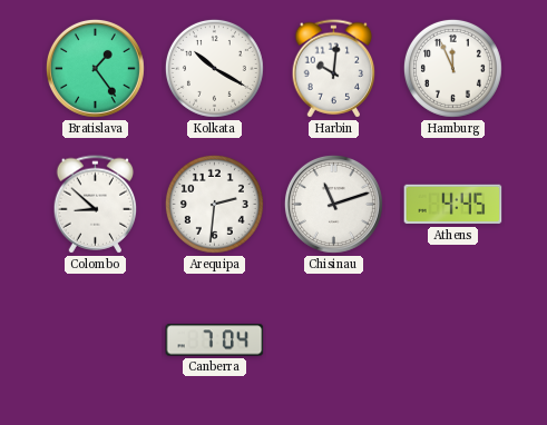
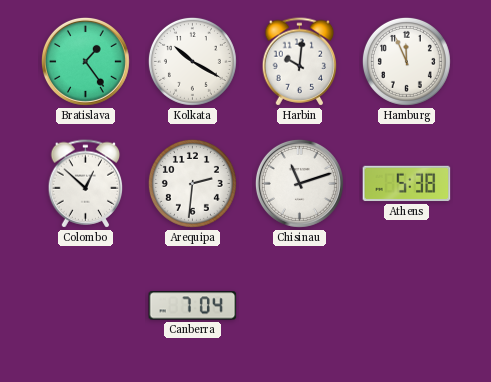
Colombo: 8:52 -> 12:52 (86, 184)
Athens: 4:45 -> 5:38 (407, 184)
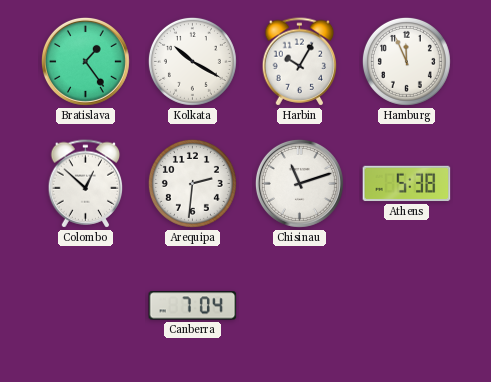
Harbin: 10:01 -> 10:05 (300, 62)
